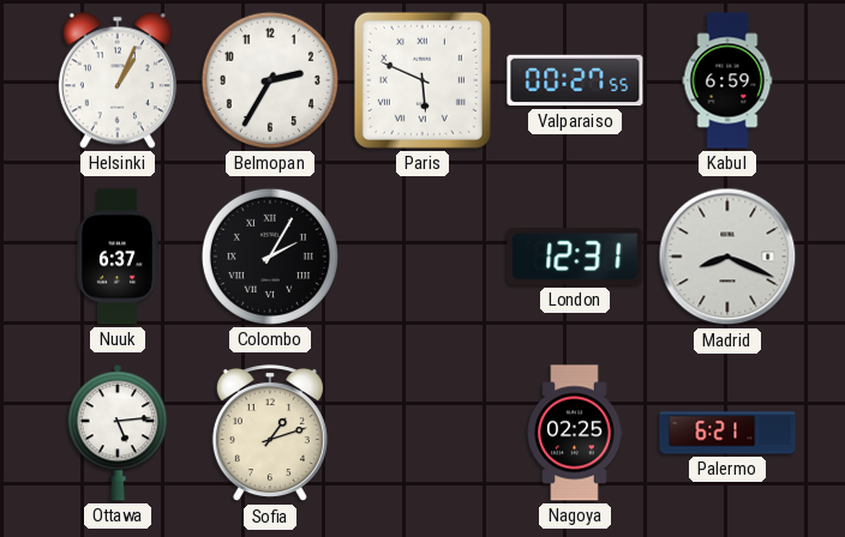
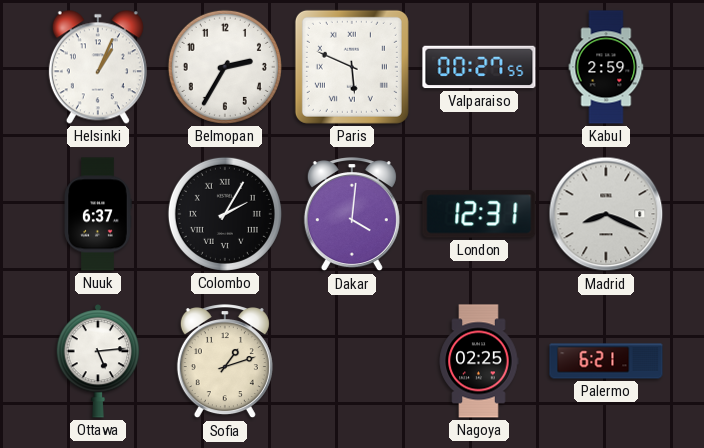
Kabul: 6:59 -> 2:59 (606, 67)
Dakar: none -> 4:01 (352, 215)
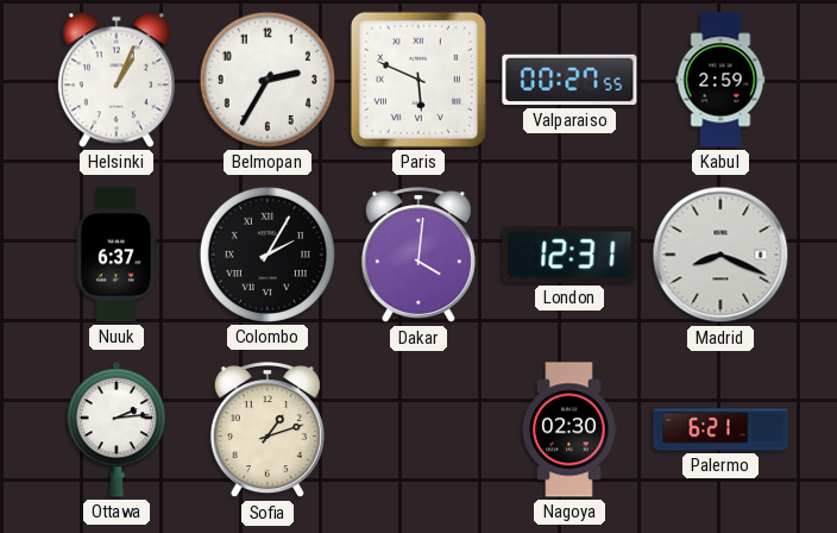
Ottawa: 5:14 -> 2:14 (117, 429)
Nagoya: 02:25 -> 02:30 (569, 429)
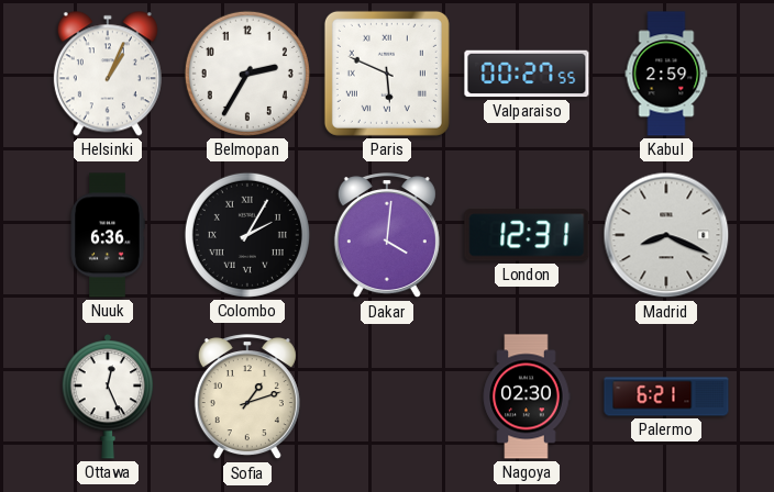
Nuuk: 6:37 -> 6:36 (108, 235)
Ottawa: 2:14 -> 12:26 (108, 396)
